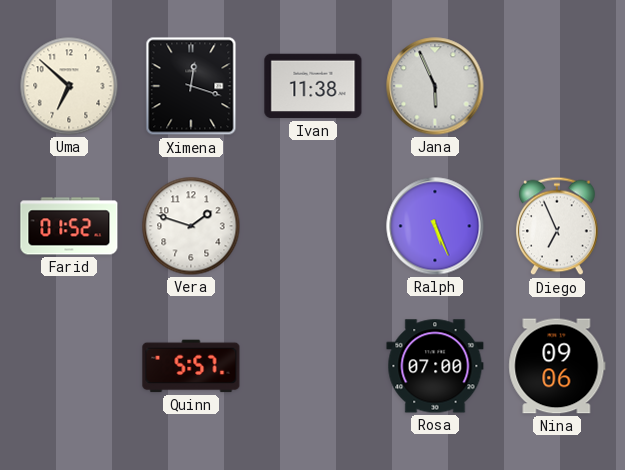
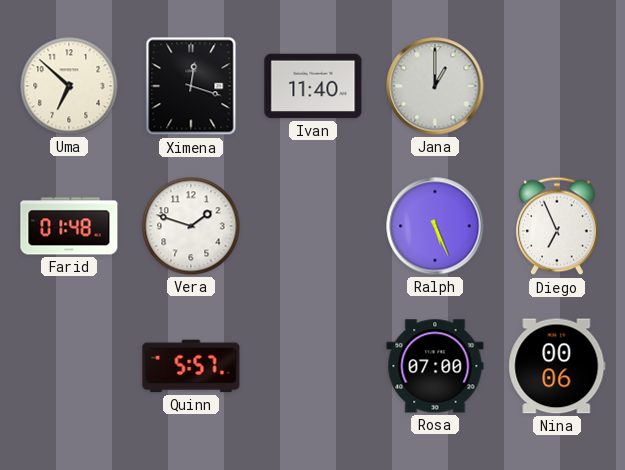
Ivan: 11:38 -> 11:40 (313, 86)
Jana: 5:56 -> 1:00 (435, 86)
Farid: 01:52 -> 01:48 (69, 226)
Nina: 09:06 -> 00:06 (557, 366)
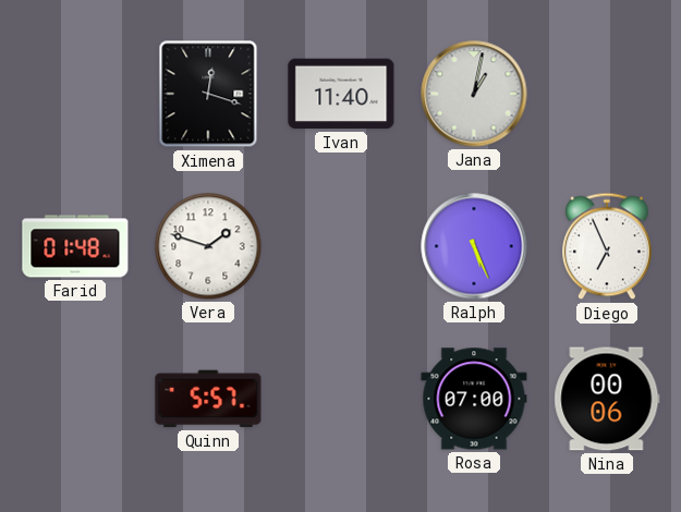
Uma: 6:52 -> none (69, 86)
Jana: 1:00 -> 1:02 (474, 94)
